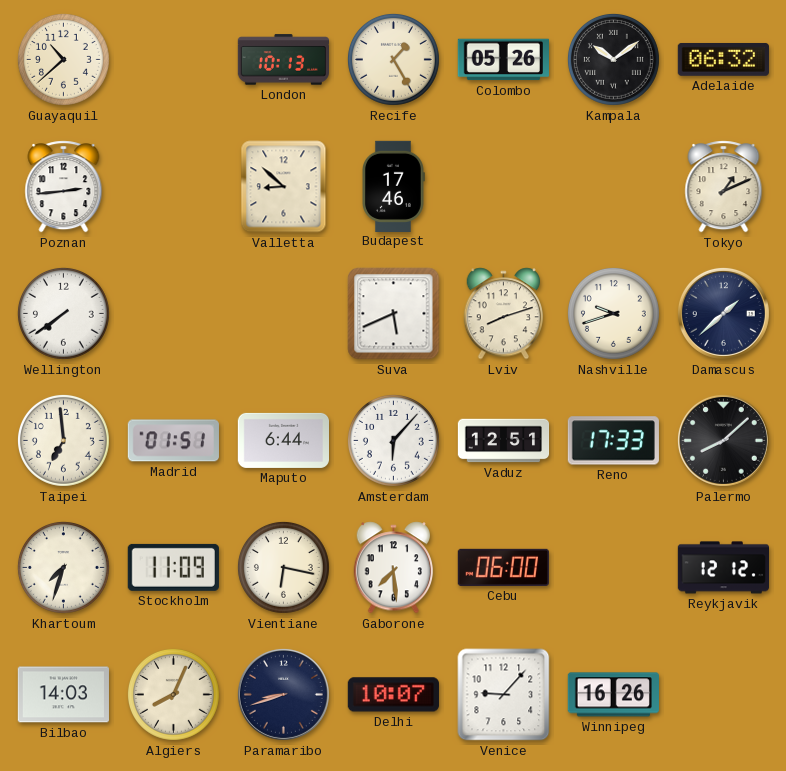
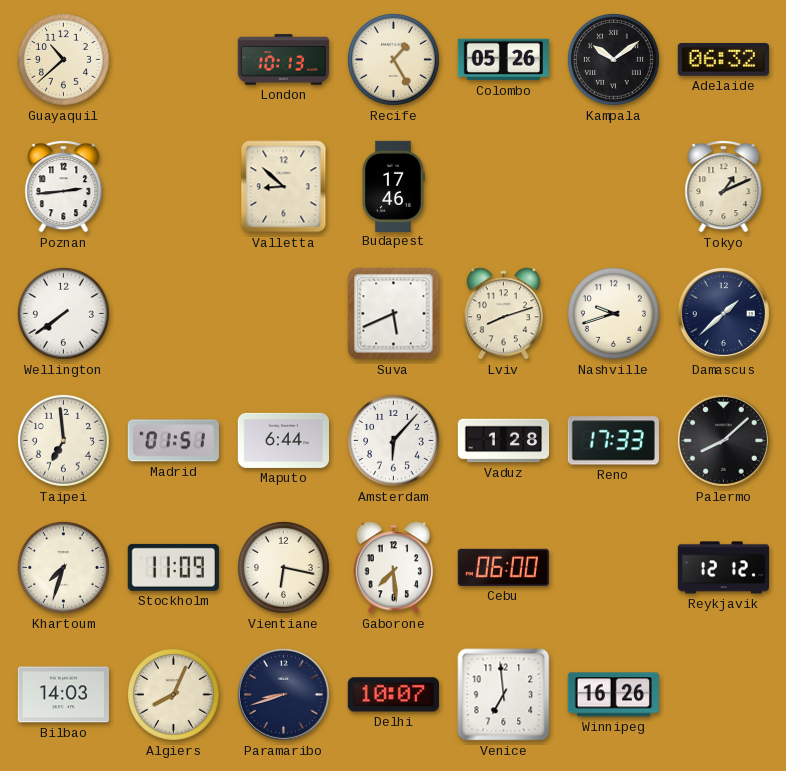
Vaduz: 12:51 -> 1:28 (504, 441)
Venice: 9:07 -> 6:59 (504, 695)
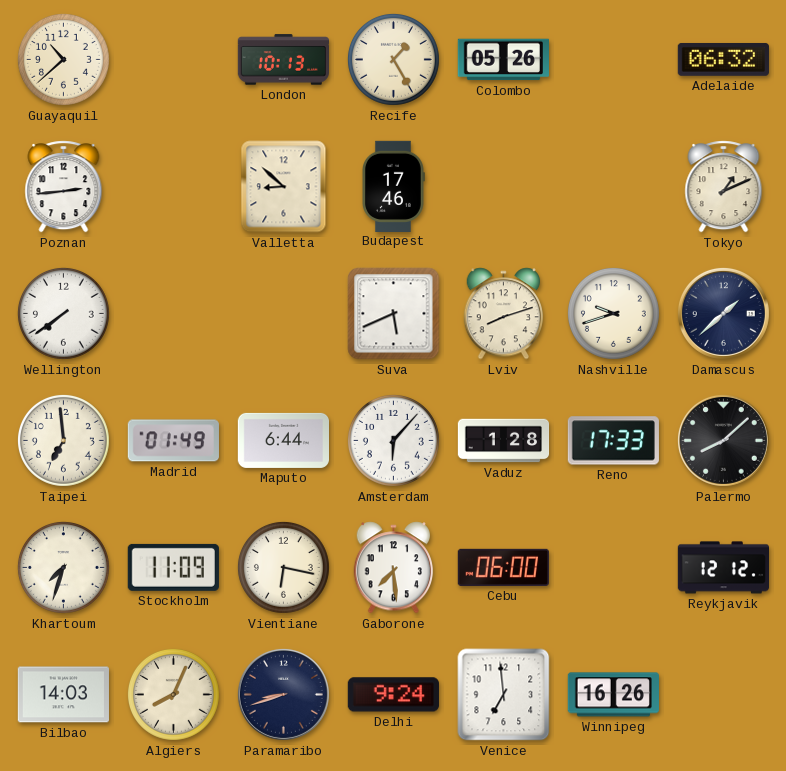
Kampala: 10:09 -> none (613, 59)
Madrid: 01:51 -> 01:49 (173, 441)
Delhi: 10:07 -> 9:24 (393, 695)
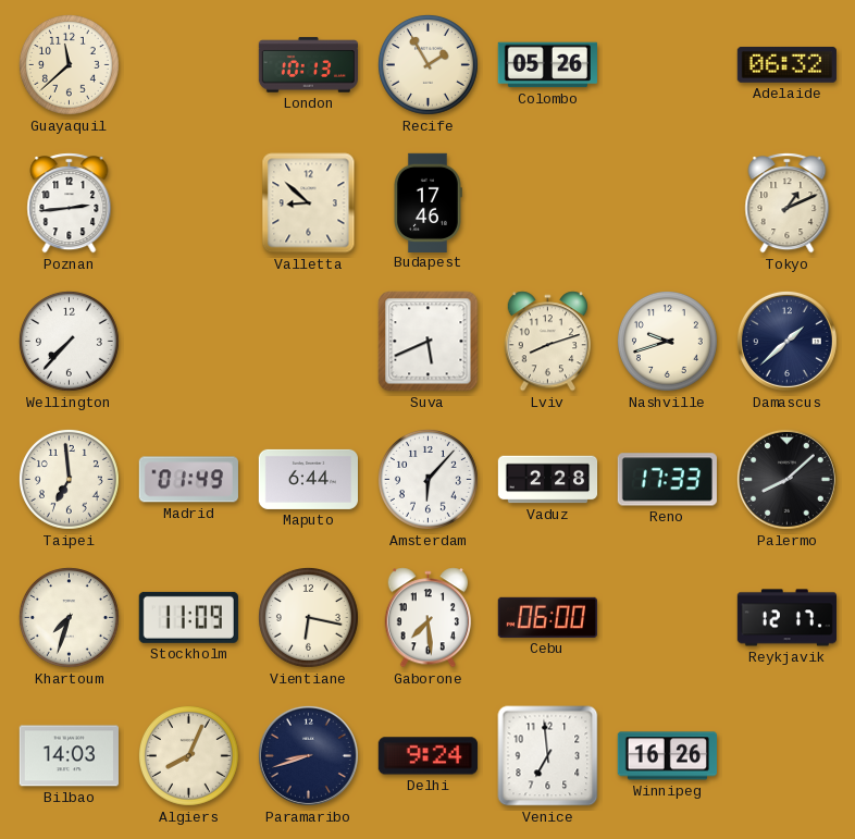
Guayaquil: 10:38 -> 11:38 (69, 64)
Recife: 1:25 -> 1:55 (427, 64)
Wellington: 7:39 -> 7:37 (69, 341)
Vaduz: 1:28 -> 2:28 (548, 480)
Reykjavik: 12:12 -> 12:17 (786, 618)
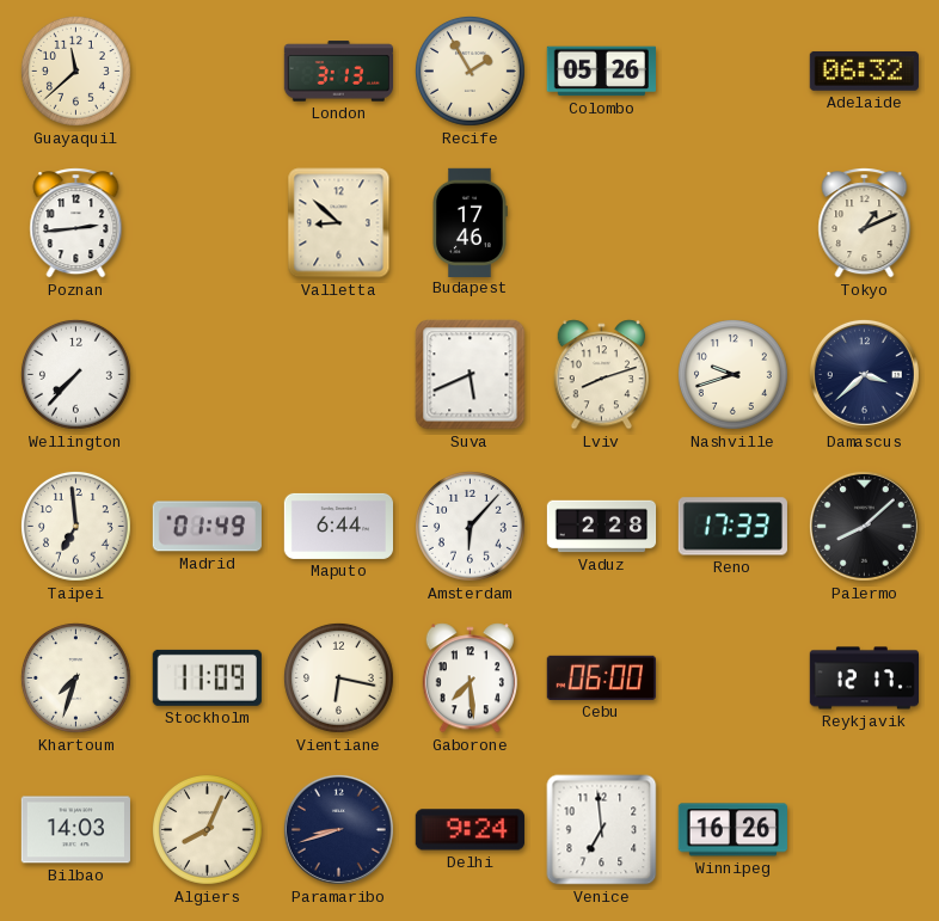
London: 10:13 -> 3:13 (338, 72)
Damascus: 1:38 -> 3:38 (864, 374)
